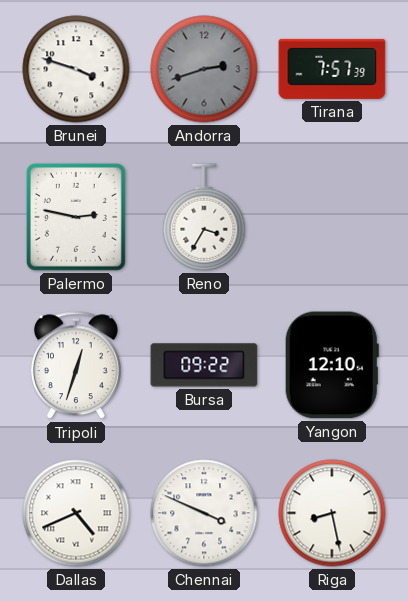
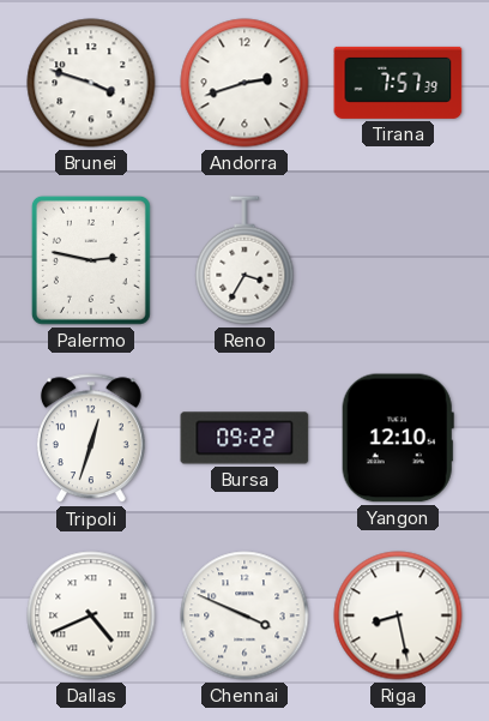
Andorra dial: grey -> white (244, 83)
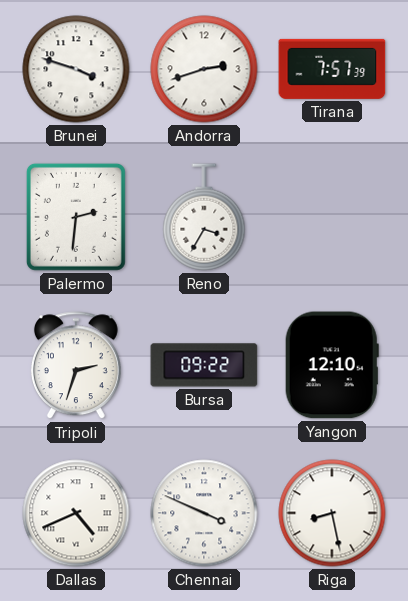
Palermo: 2:47 -> 2:31 (76, 217)
Tripoli: 12:33 -> 2:33 (76, 366)
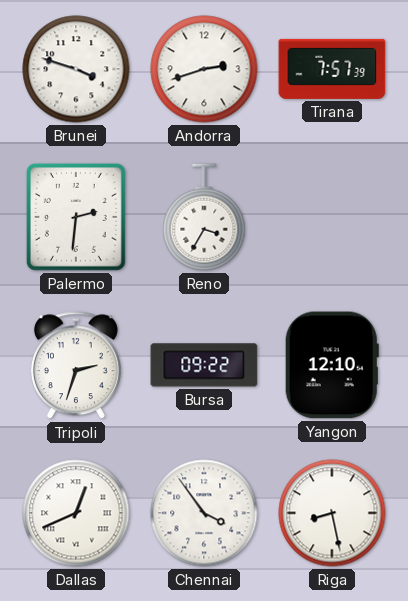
Dallas: 4:41 -> 12:41 (76, 513)
Chennai: 3:49 -> 3:54 (204, 513)
